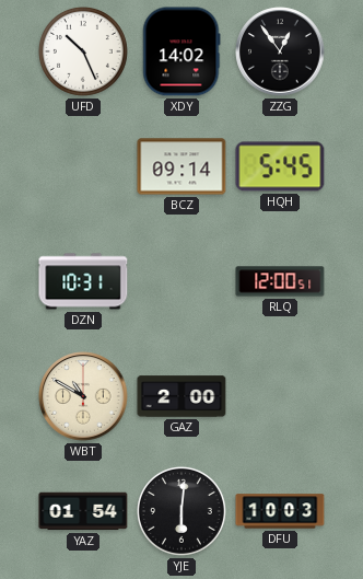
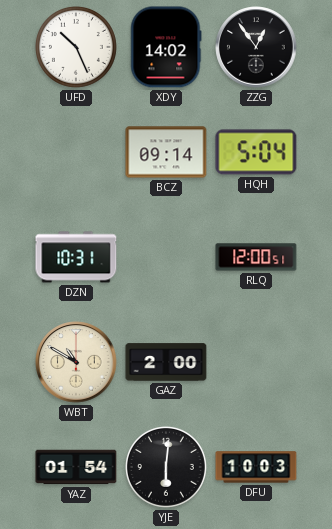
HQH: 5:45 -> 5:04 (256, 152)
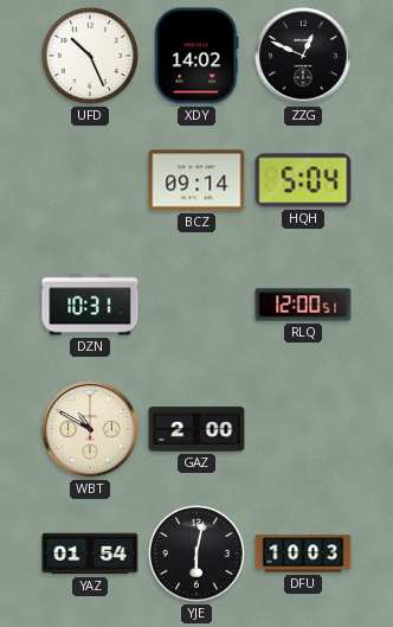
ZZG: 12:54 -> 12:49 (303, 56)
YJE: 6:01 -> 6:02 (196, 554)
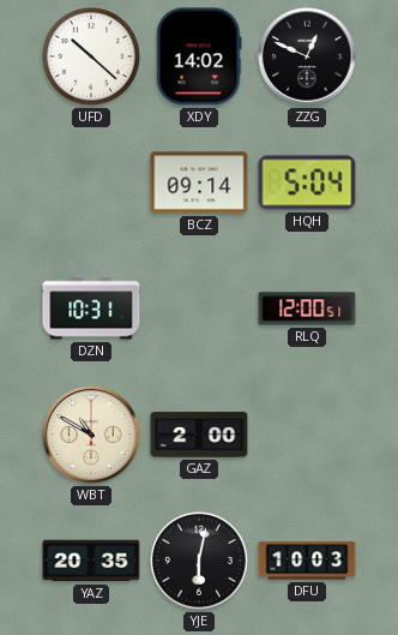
UFD: 10:26 -> 10:22 (91, 56)
YAZ: 01:54 -> 20:35 (91, 561)
